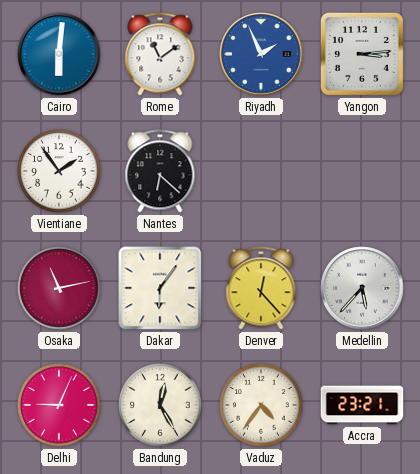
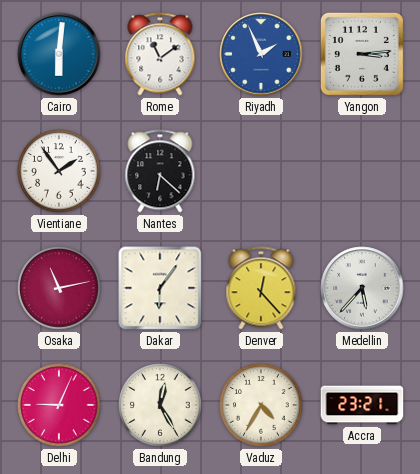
Vaduz: 4:36 -> 4:35 (261, 405)
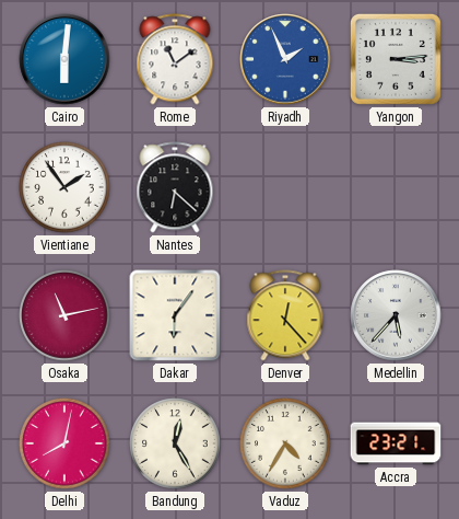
Delhi: 9:04 -> 8:02 (64, 443)
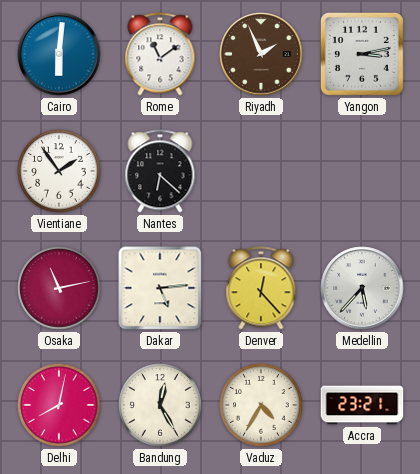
Riyadh dial: blue -> brown (261, 54)
Yangon: 3:14 -> 3:13 (362, 54)
Dakar: 6:06 -> 5:14 (160, 288)
